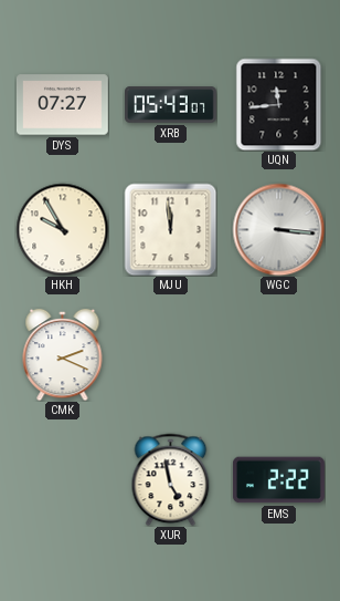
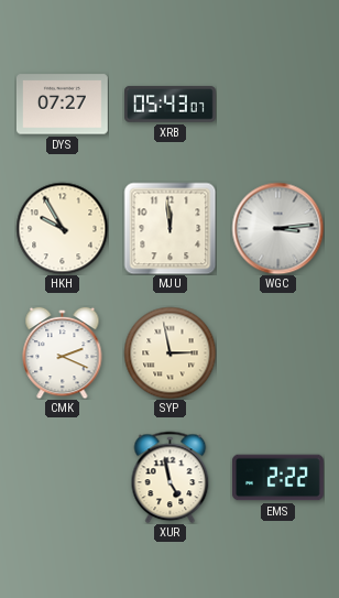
UQN: 11:44 -> none (279, 104)
WGC: 3:16 -> 3:14 (277, 228)
SYP: none -> 2:58 (169, 352)
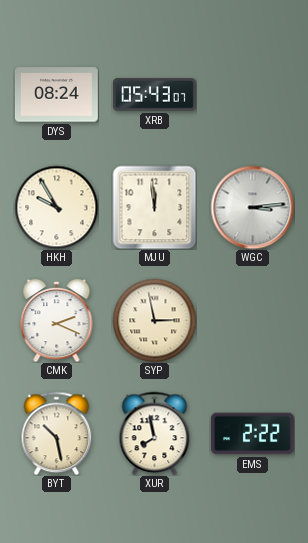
DYS: 07:27 -> 08:24 (56, 95)
BYT: none -> 10:28 (57, 433)
XUR: 4:58 -> 7:58 (155, 433)
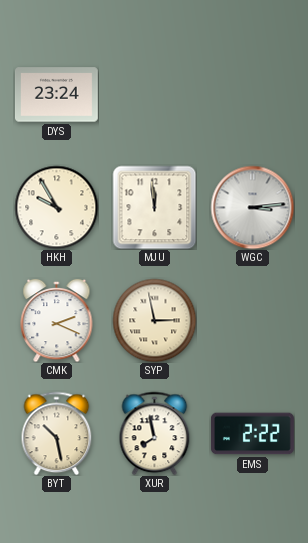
DYS: 08:24 -> 23:24 (56, 95)
XRB: 05:43 -> none (155, 95)
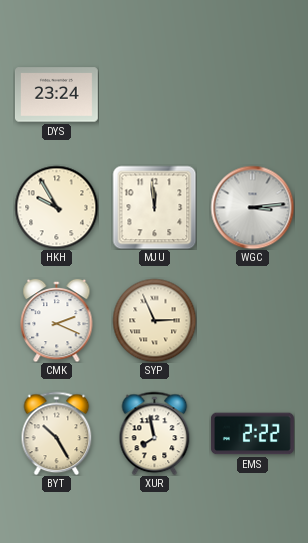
SYP: 2:58 -> 2:56 (154, 320)
BYT: 10:28 -> 10:25 (57, 433)
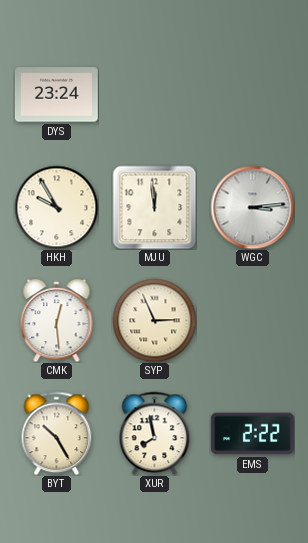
CMK: 2:19 -> 12:29 (57, 320)
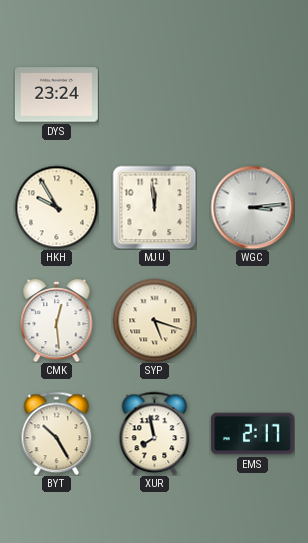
SYP: 2:56 -> 5:18 (154, 320)
EMS: 2:22 -> 2:17 (252, 434)
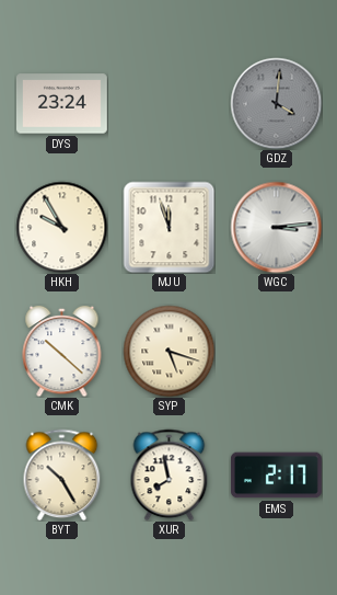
GDZ: none -> 4:01 (276, 103)
MJU: 11:59 -> 11:57 (168, 227)
CMK: 12:29 -> 10:22 (62, 351)
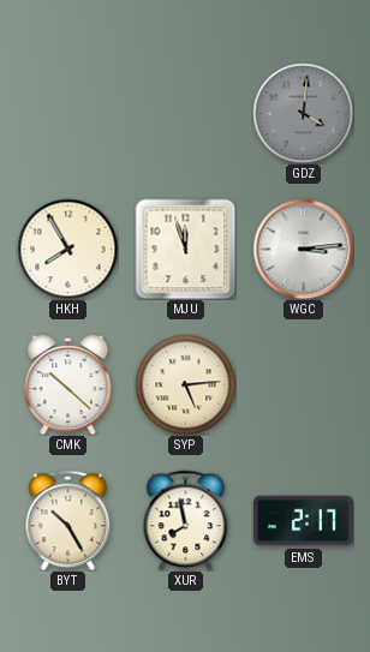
DYS: 23:24 -> none (61, 104)
HKH: 9:55 -> 7:55 (67, 249)
SYP: 5:18 -> 5:14 (185, 384)
